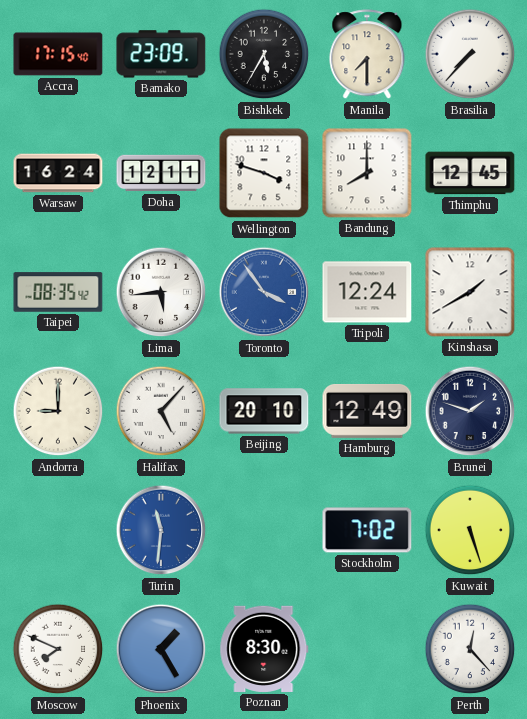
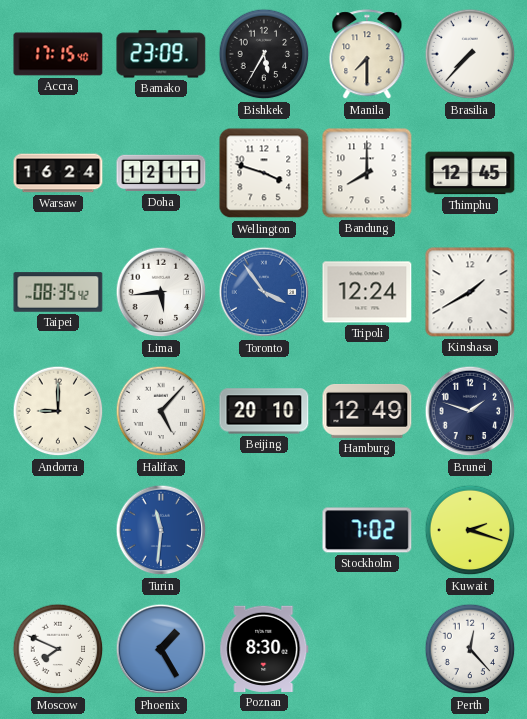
Kuwait: 5:27 -> 2:18 (470, 530)
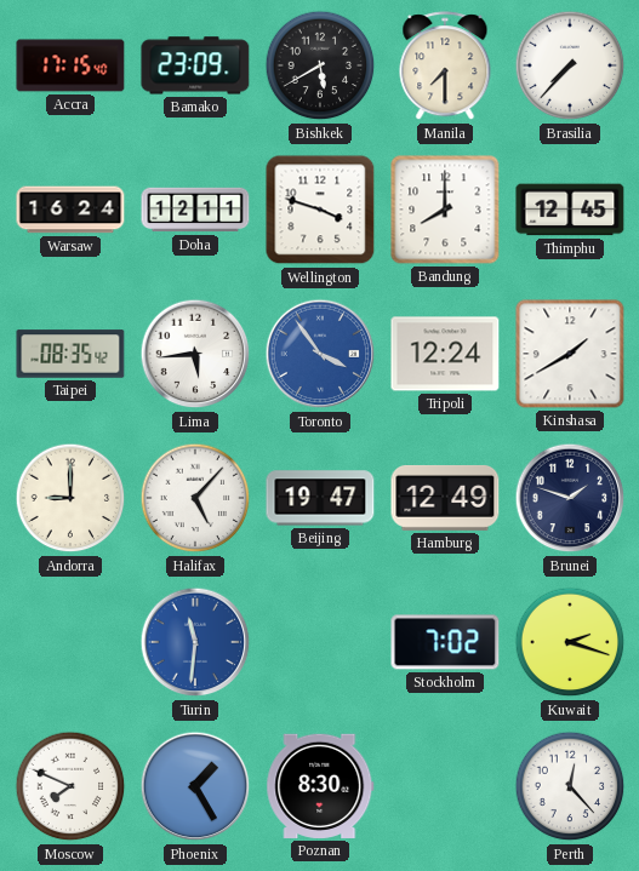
Bishkek: 5:35 -> 5:40 (320, 65)
Beijing: 20:10 -> 19:47 (320, 498)
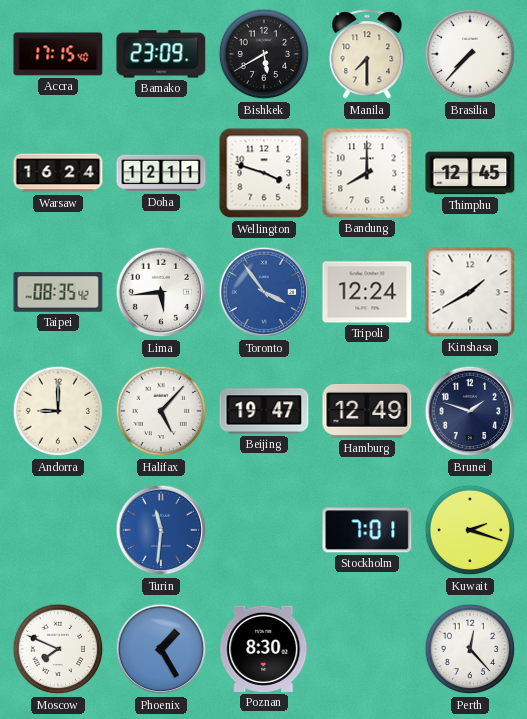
Stockholm: 7:02 -> 7:01 (367, 530)
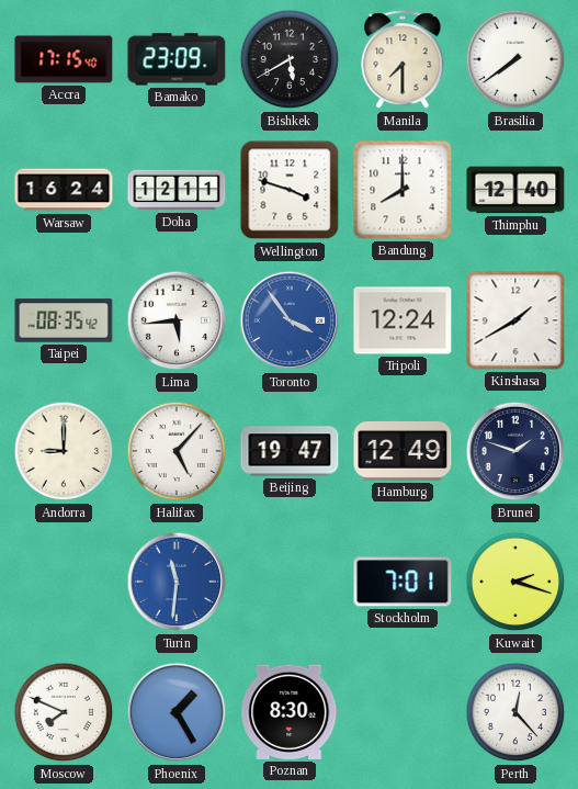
Brasilia: 7:37 -> 7:39 (515, 59)
Thimphu: 12:45 -> 12:40 (515, 190)
